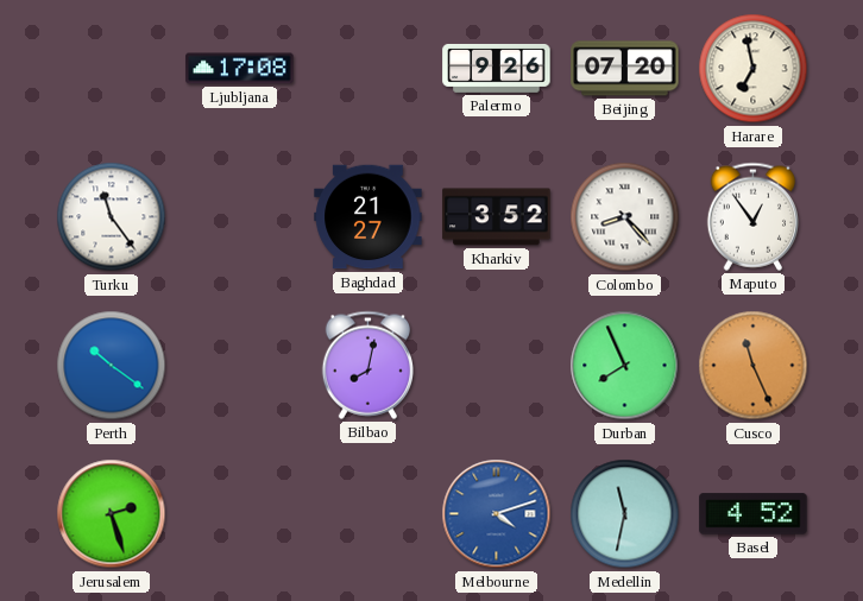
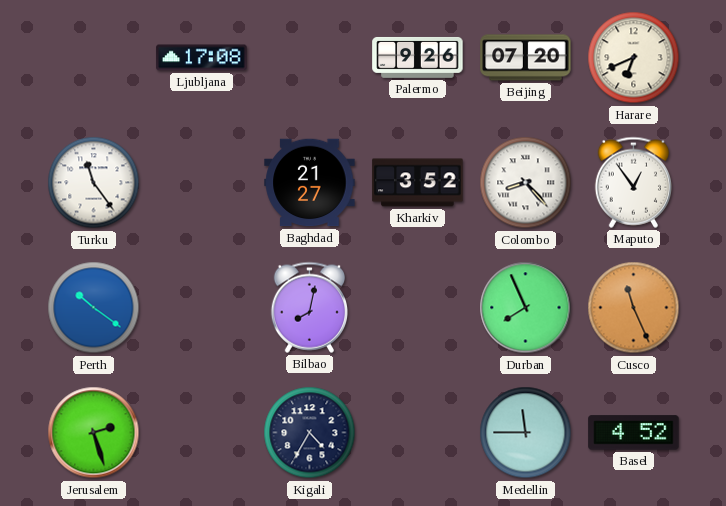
Harare: 6:58 -> 6:41 (634, 58)
Kigali: none -> 4:35 (310, 433)
Melbourne: 4:12 -> none (497, 514)
Medellin: 11:32 -> 11:45 (526, 433)
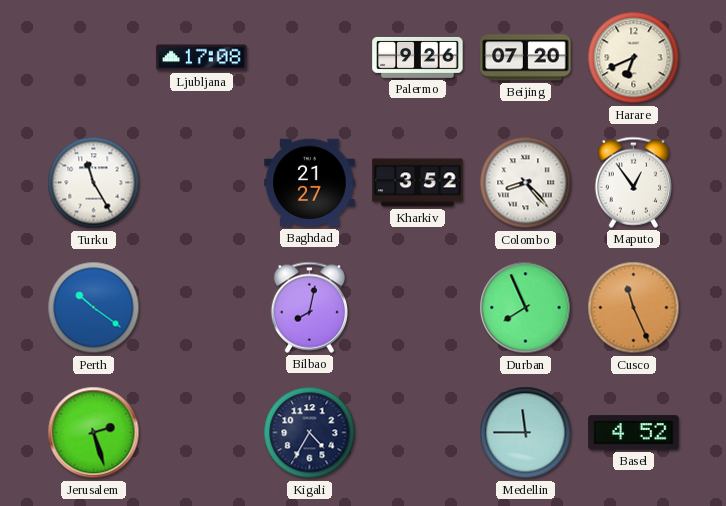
Turku: 11:24 -> 11:25 (94, 183)
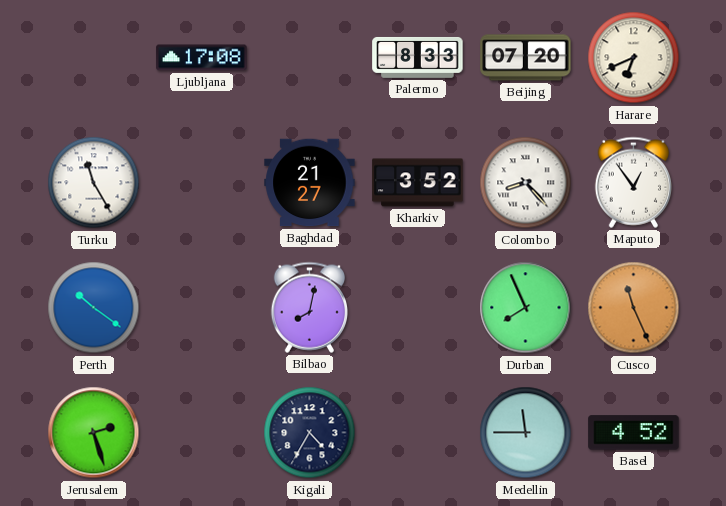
Palermo: 9:26 -> 8:33 (418, 57)
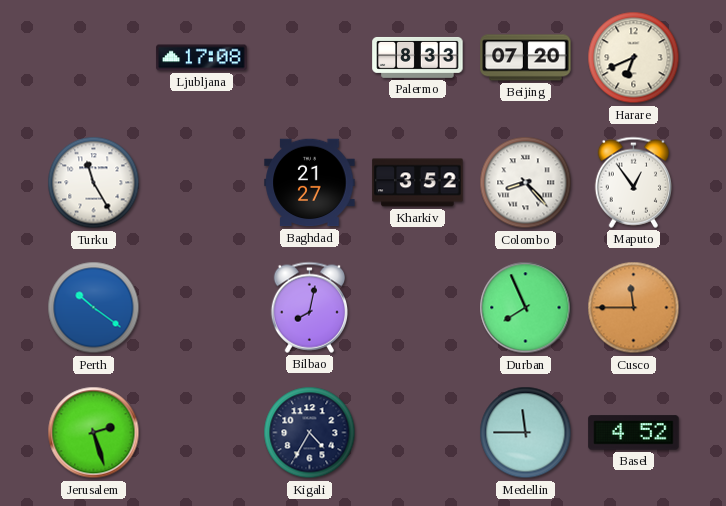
Cusco: 11:26 -> 11:45 (634, 308)
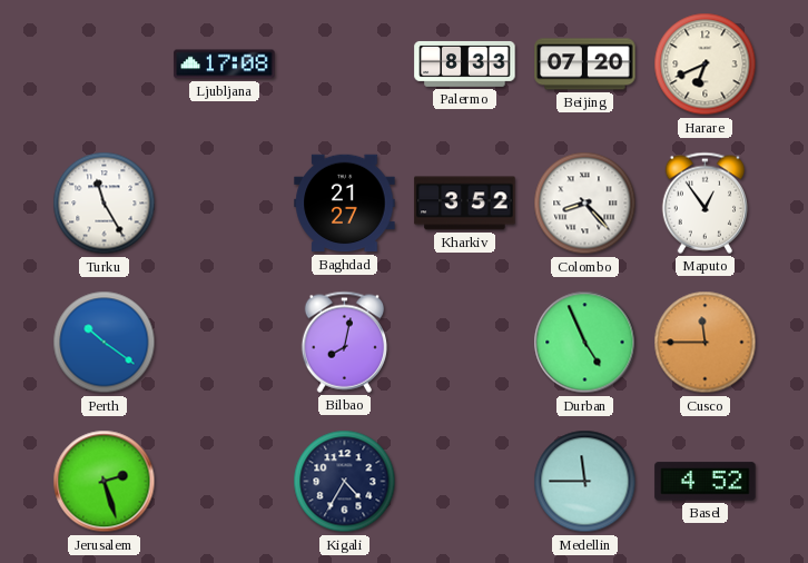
Durban: 7:56 -> 4:56 (585, 343)
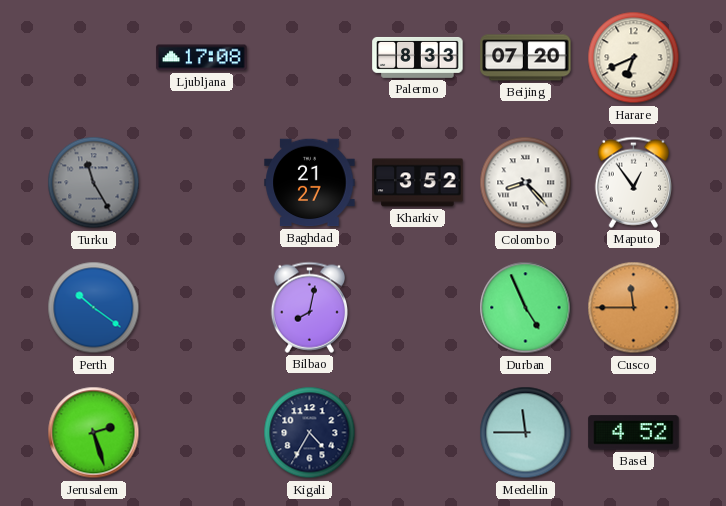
Turku dial: white -> grey (94, 183)
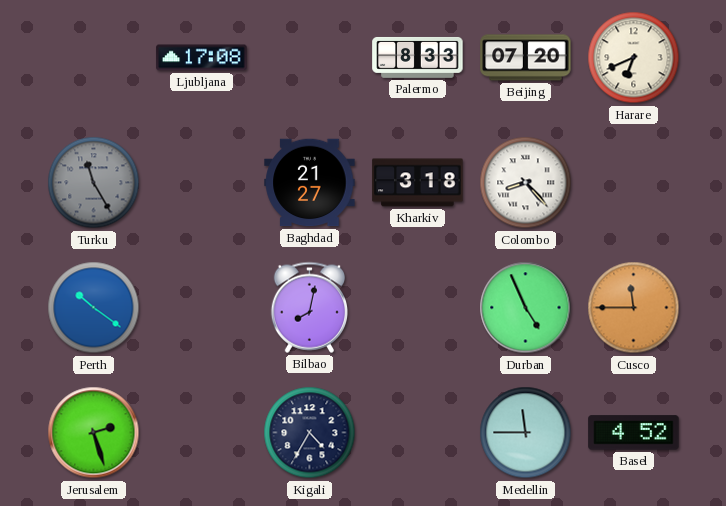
Kharkiv: 3:52 -> 3:18 (418, 183)
Maputo: 12:54 -> none (633, 182)
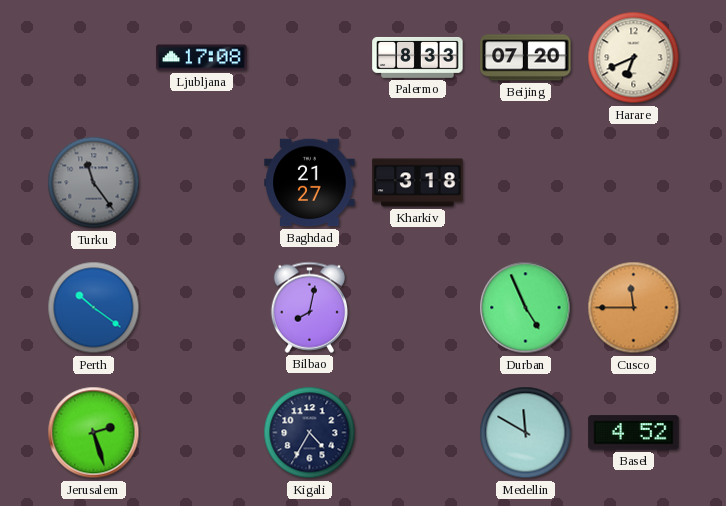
Turku: 11:25 -> 11:24 (94, 183)
Colombo: 8:23 -> none (526, 183)
Medellin: 11:45 -> 11:50 (526, 433)
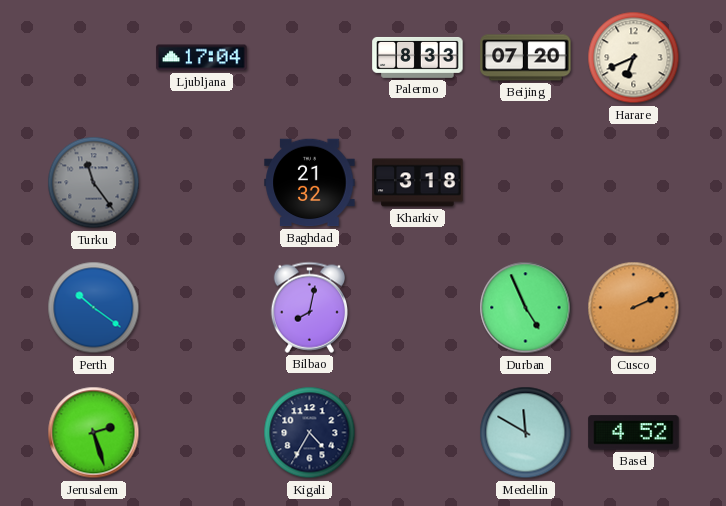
Ljubljana: 17:08 -> 17:04 (202, 58)
Baghdad: 21:27 -> 21:32 (310, 183)
Cusco: 11:45 -> 2:11 (634, 308)
